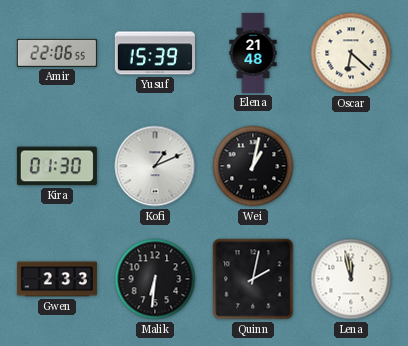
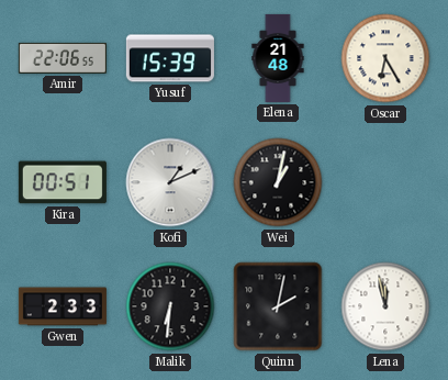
Oscar: 6:22 -> 6:25 (385, 58)
Kira: 01:30 -> 00:51 (63, 182)
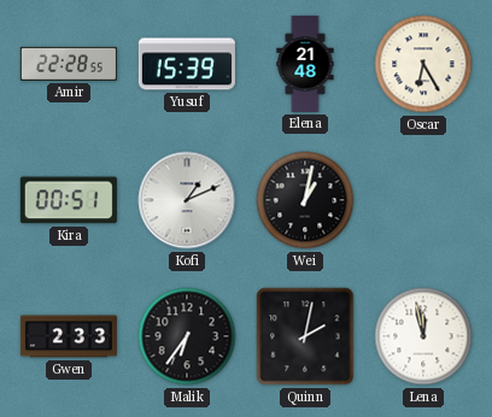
Amir: 22:06 -> 22:28 (69, 64)
Malik: 6:31 -> 6:36 (187, 336)
